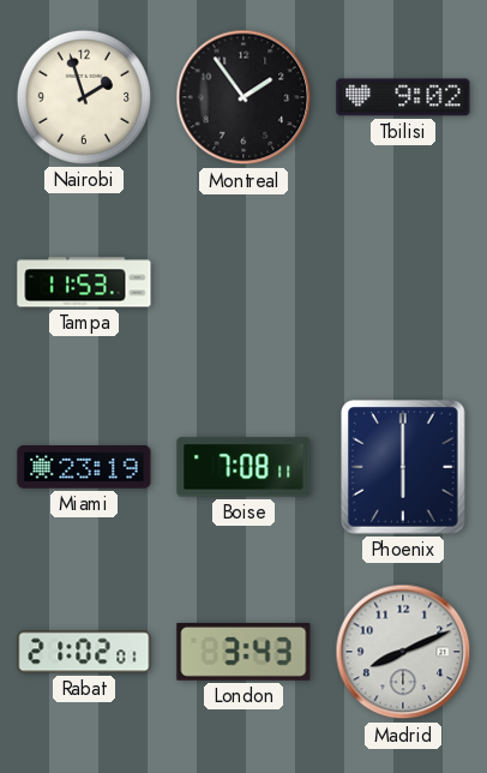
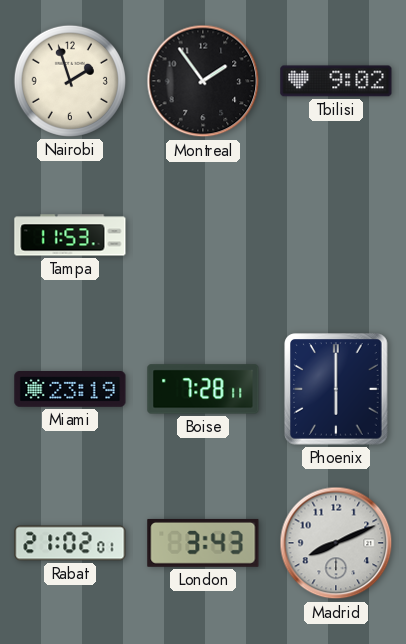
Boise: 7:08 -> 7:28 (203, 389)
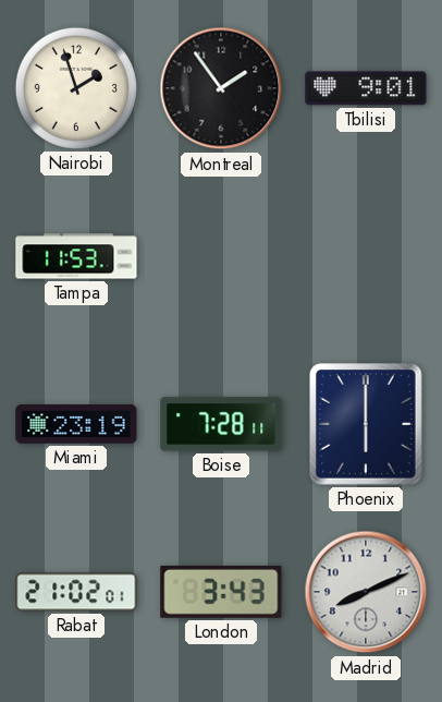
Tbilisi: 9:02 -> 9:01 (366, 88)
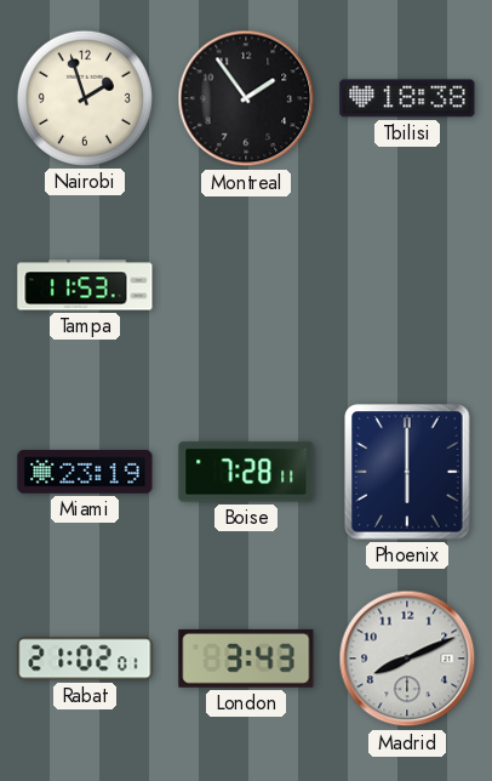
Tbilisi: 9:01 -> 18:38 (407, 98)
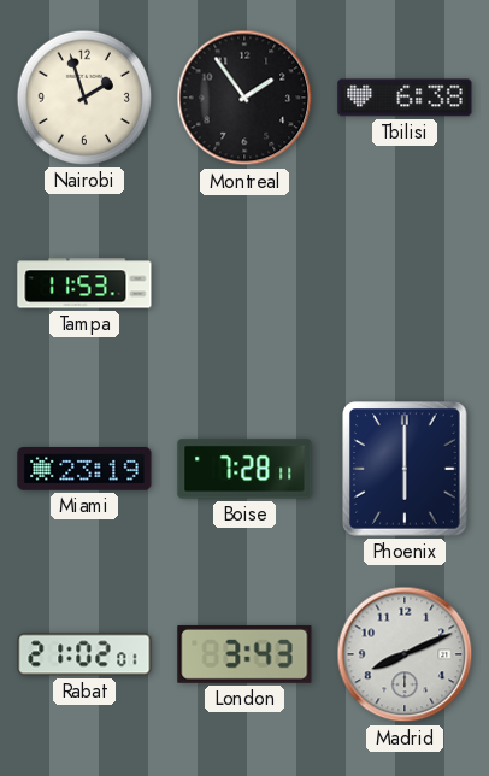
Tbilisi: 18:38 -> 6:38 (405, 98)
